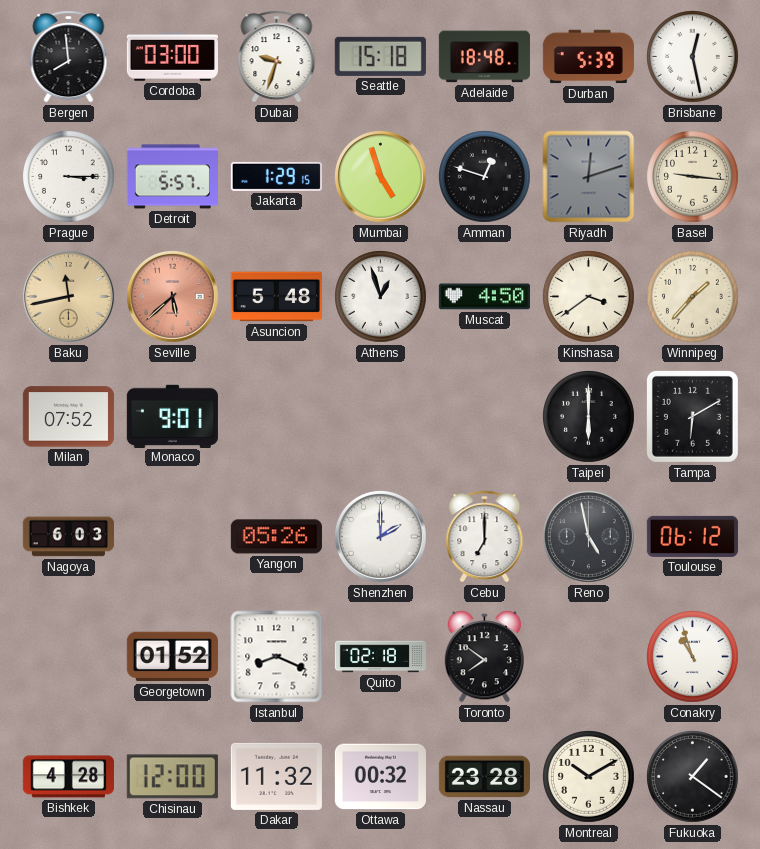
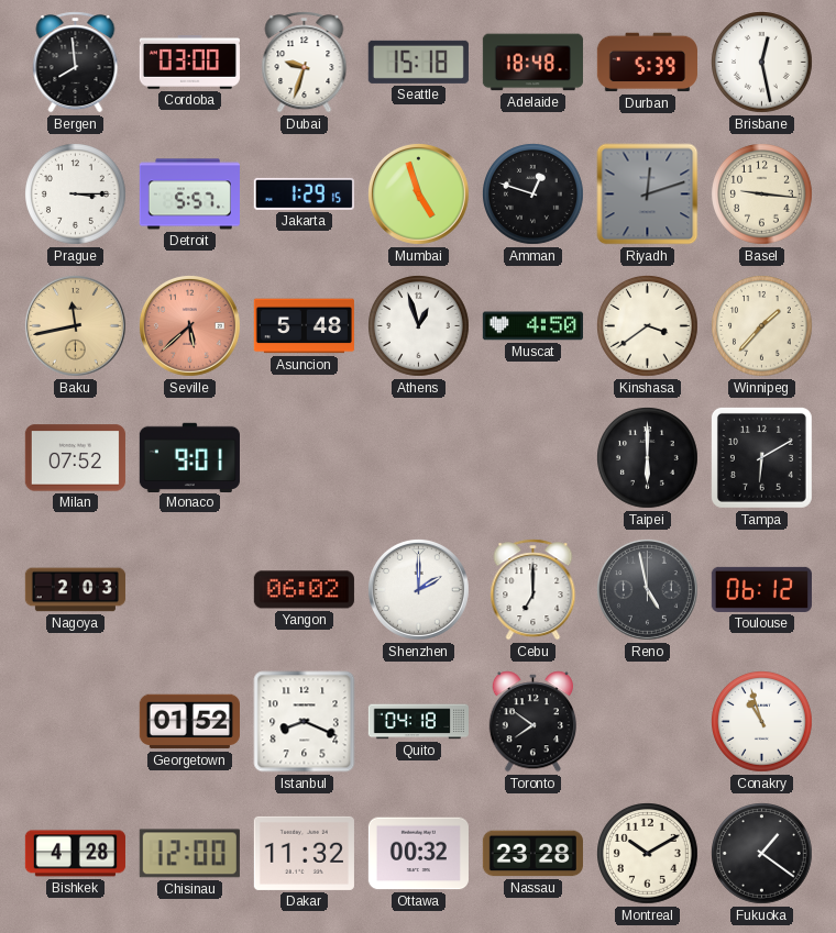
Nagoya: 6:03 -> 2:03 (75, 590)
Yangon: 05:26 -> 06:02 (304, 590)
Quito: 02:18 -> 04:18 (418, 722)
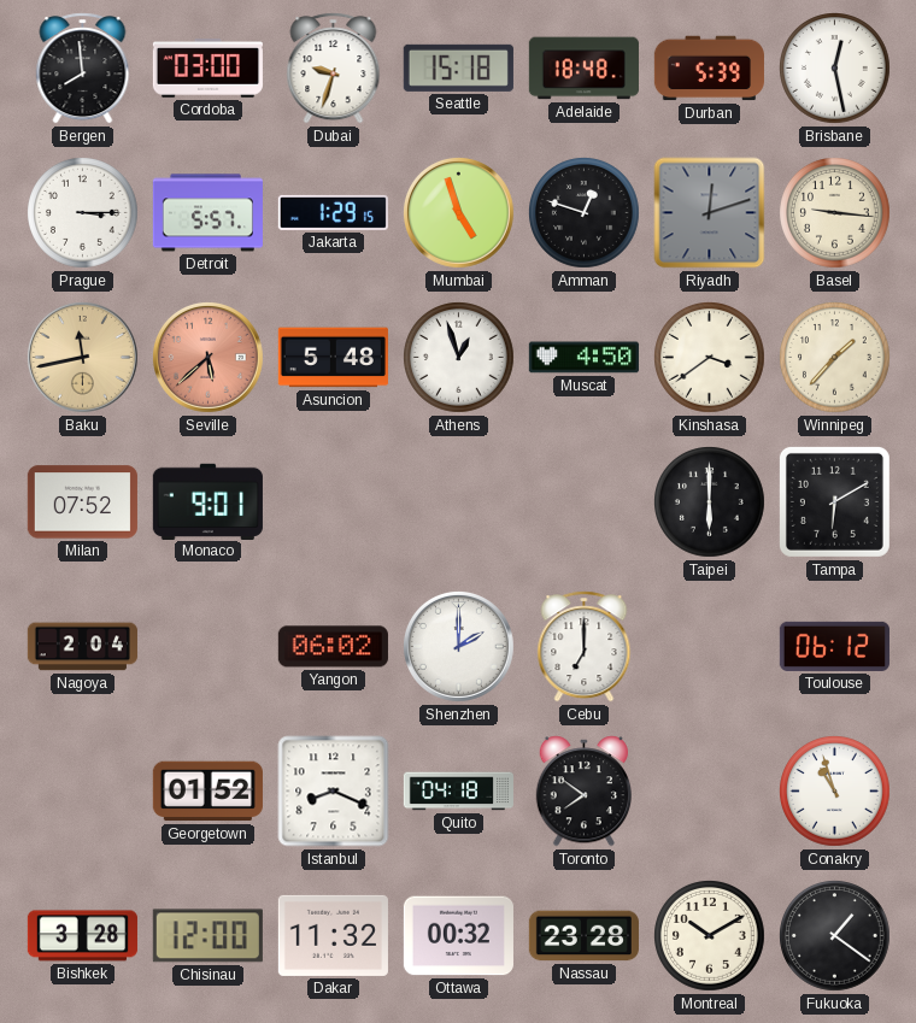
Nagoya: 2:03 -> 2:04 (82, 647)
Reno: 4:58 -> none (647, 589)
Bishkek: 4:28 -> 3:28 (82, 936)
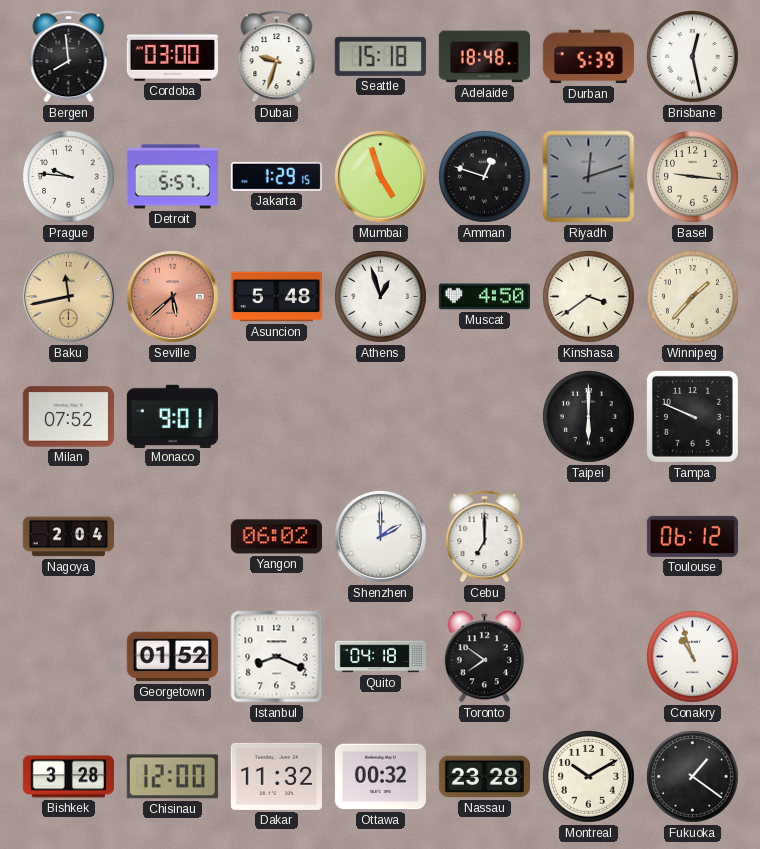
Prague: 3:15 -> 9:46 (69, 177)
Tampa: 6:10 -> 9:49 (692, 416)
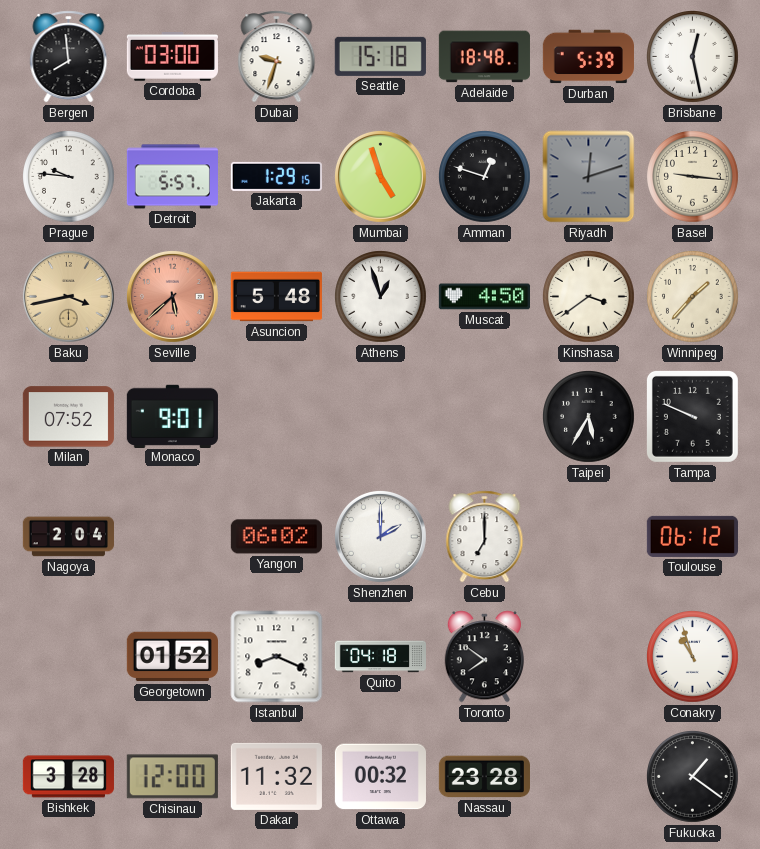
Baku: 11:43 -> 3:43 (68, 296)
Taipei: 6:00 -> 5:35 (589, 417)
Montreal: 10:10 -> none (589, 777)
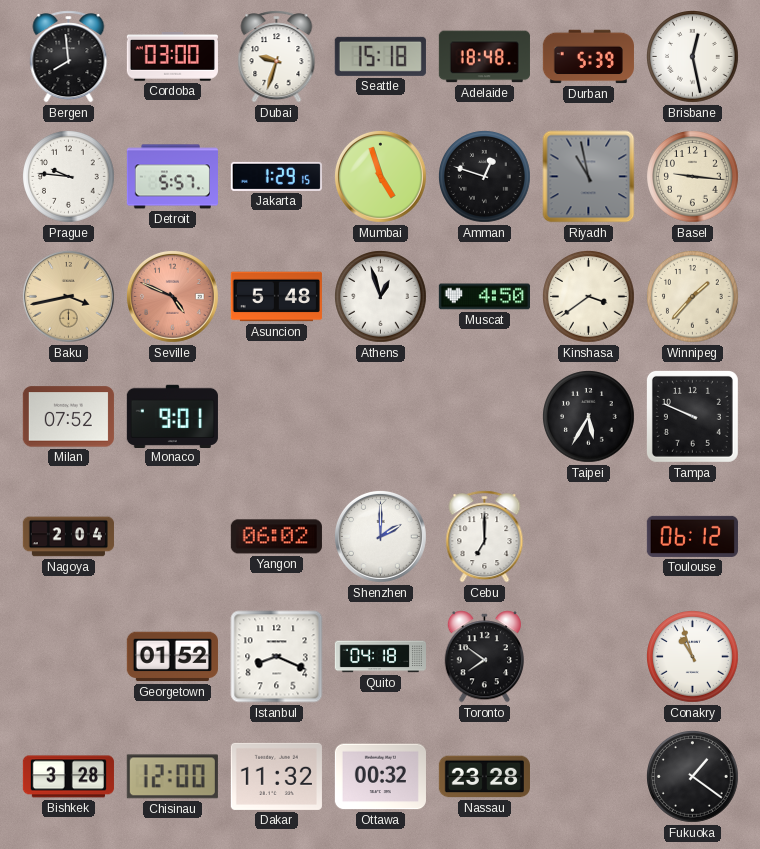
Riyadh: 12:12 -> 10:58 (589, 177)
Seville: 5:38 -> 4:49 (172, 296)
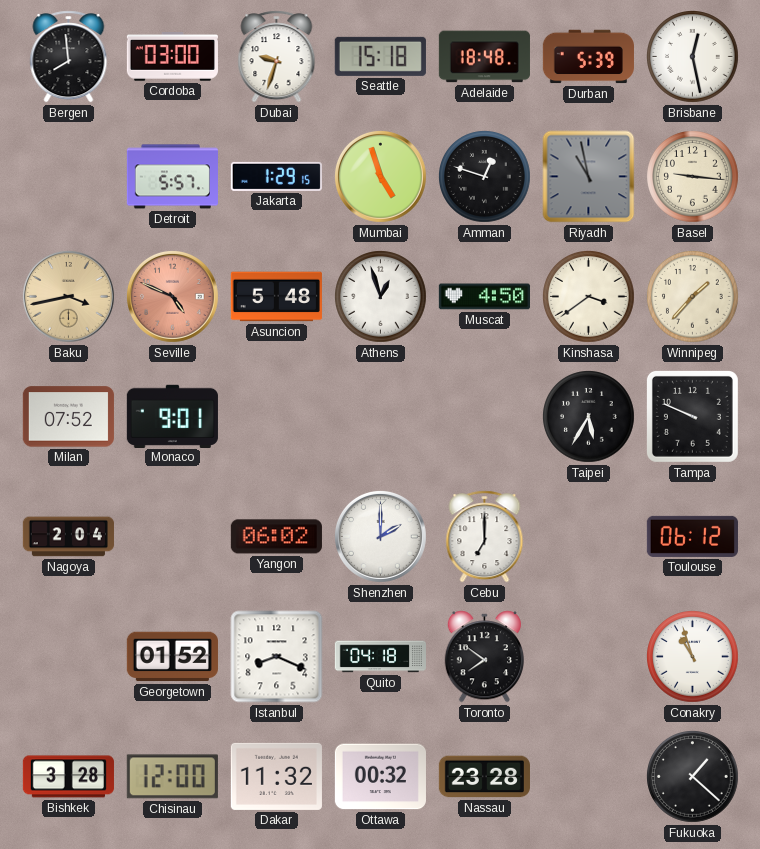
Prague: 9:46 -> none (69, 177)
Fukuoka: 1:21 -> 1:22 (693, 777)
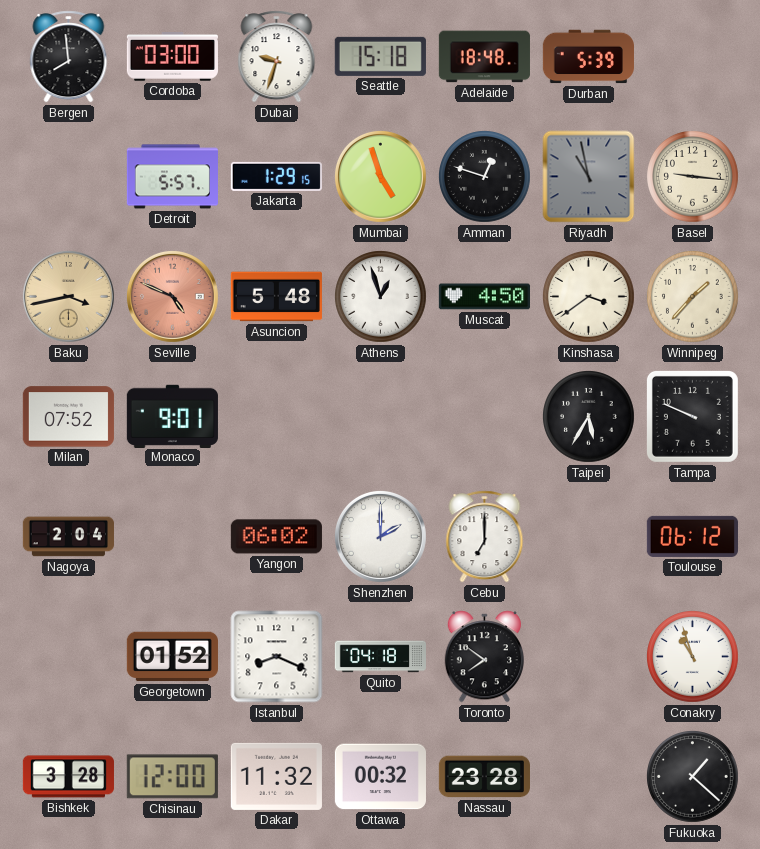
Brisbane: 12:28 -> none (693, 57)
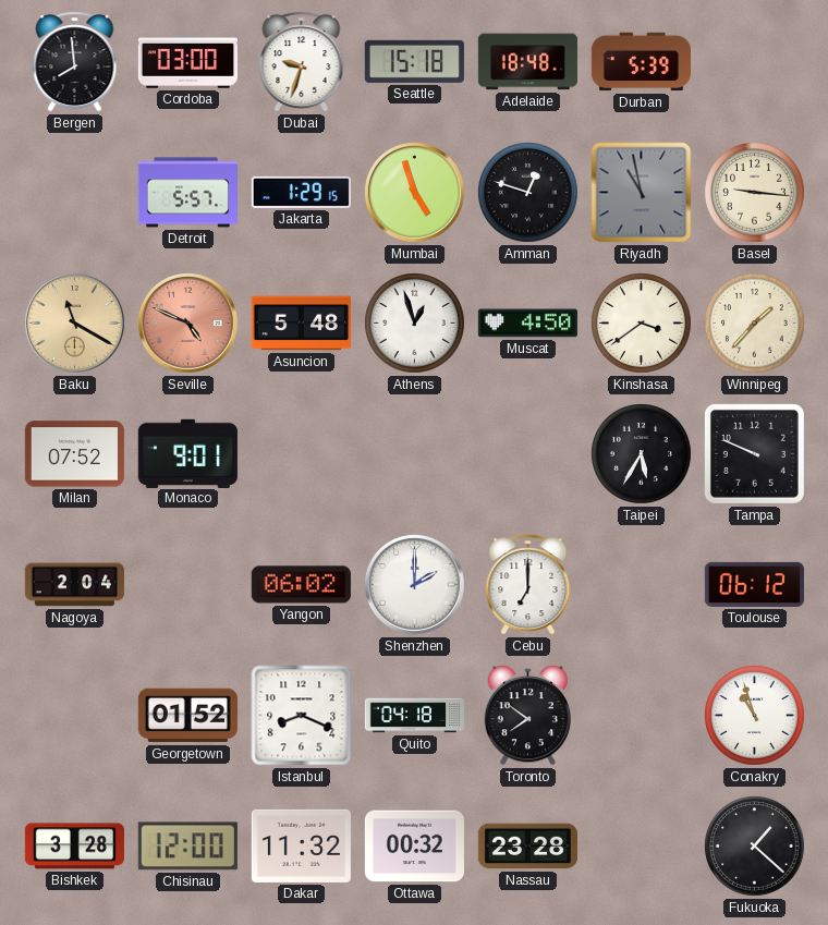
Baku: 3:43 -> 11:20 (74, 322)
